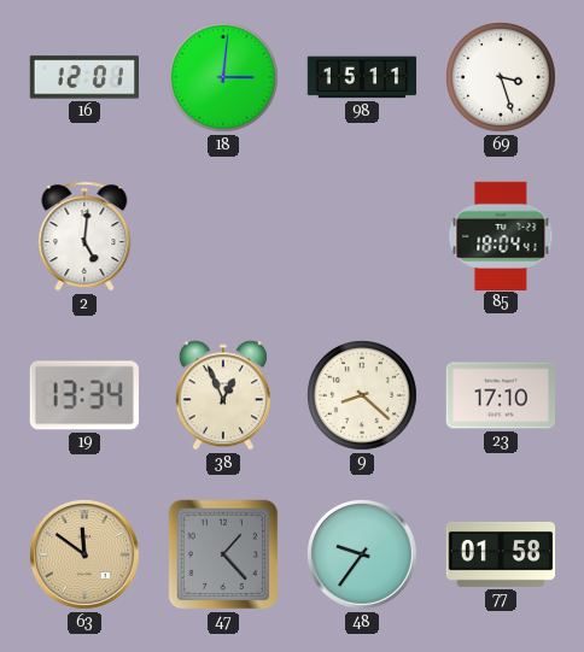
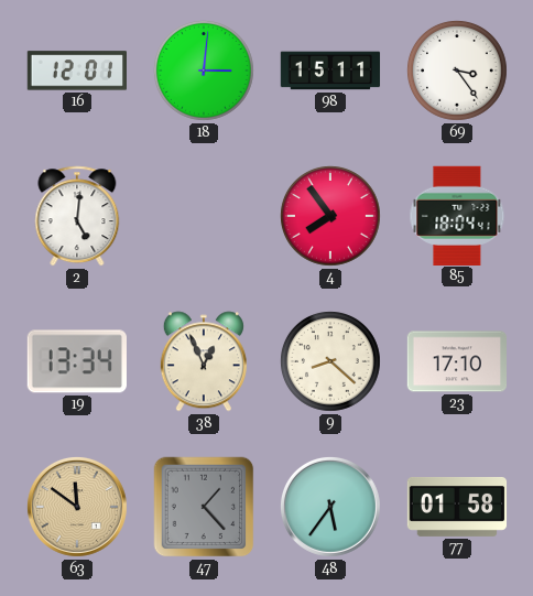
69: 3:27 -> 3:24 (458, 72)
4: none -> 7:54 (331, 217)
48: 9:36 -> 5:36 (330, 507)
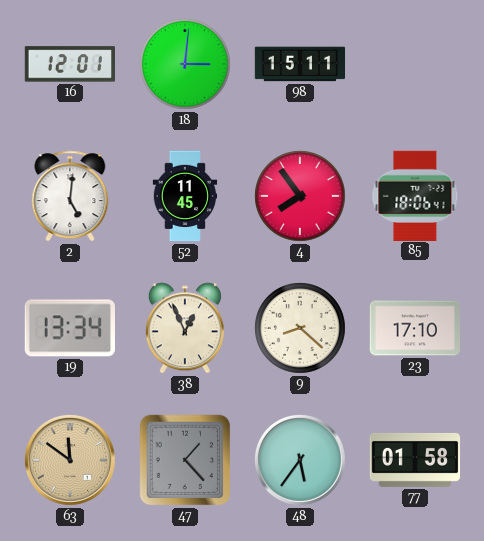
69: 3:24 -> none (458, 72)
52: none -> 11:45 (185, 196)
85: 18:04 -> 18:06 (415, 195)
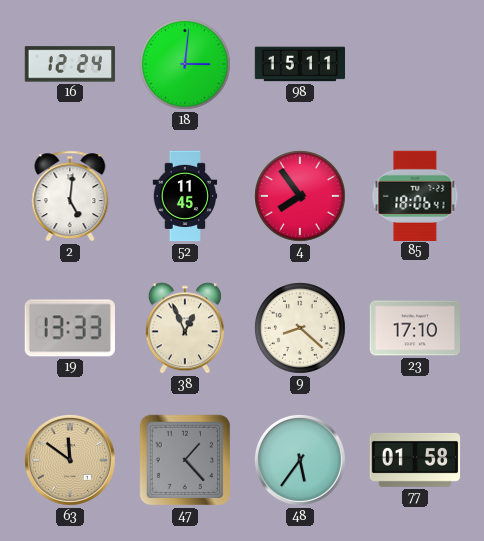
16: 12:01 -> 12:24 (69, 64)
19: 13:34 -> 13:33 (70, 328)
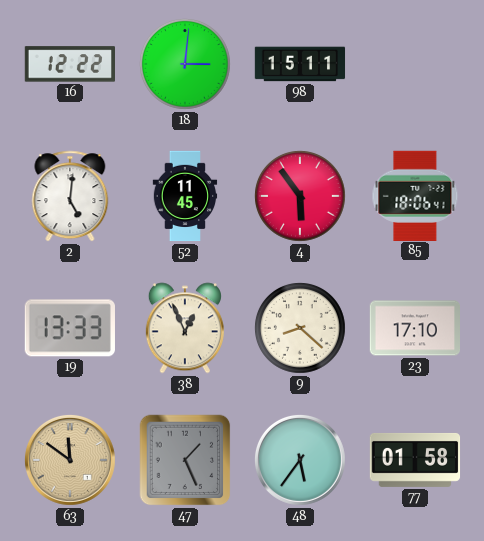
16: 12:24 -> 12:22 (69, 64)
4: 7:54 -> 5:54 (301, 197)
47: 1:23 -> 1:26 (185, 460)
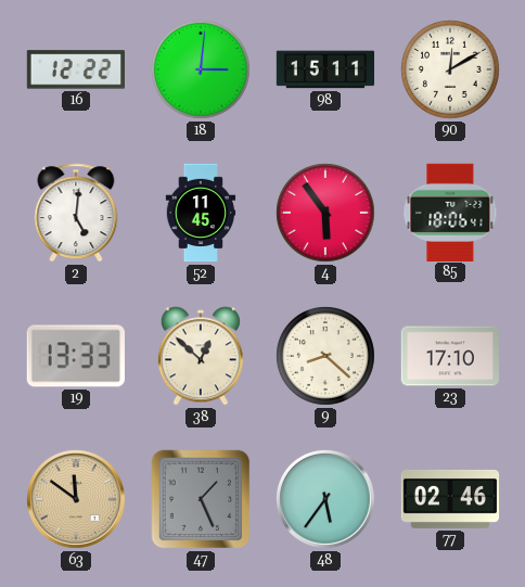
90: none -> 12:10 (451, 71)
38: 12:56 -> 12:52 (201, 356)
77: 01:58 -> 02:46 (450, 499)
